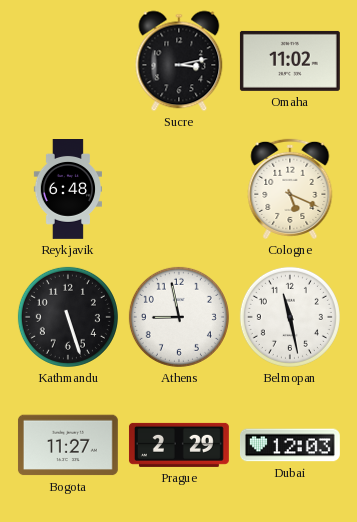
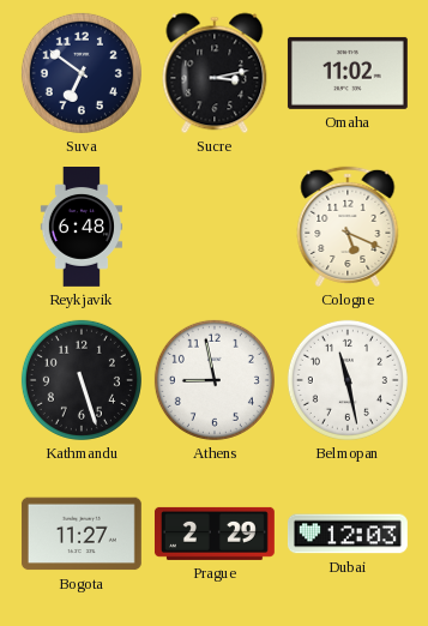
Suva: none -> 6:51 (82, 73)
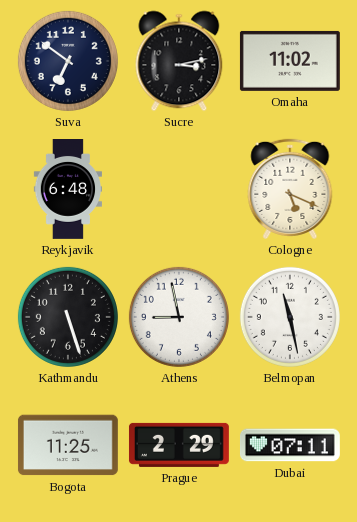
Bogota: 11:27 -> 11:25 (68, 445)
Dubai: 12:03 -> 07:11 (290, 445)
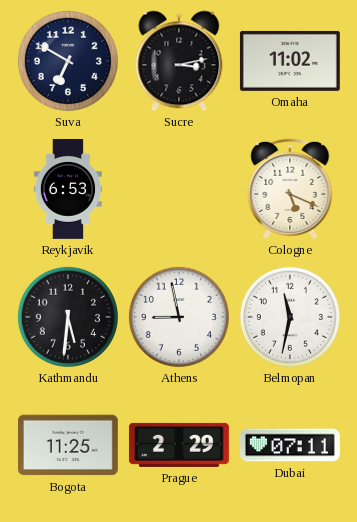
Suva: 6:51 -> 6:50 (68, 61)
Reykjavik: 6:48 -> 6:53 (68, 190)
Kathmandu: 5:27 -> 5:31 (68, 317)
Belmopan: 11:28 -> 11:32 (290, 317)
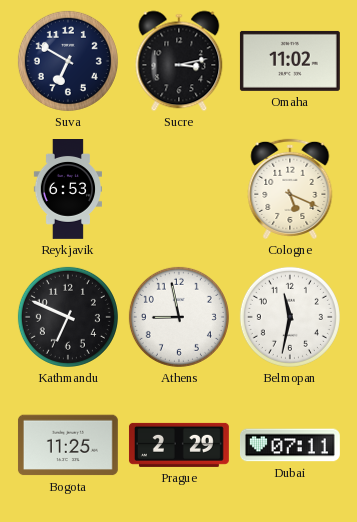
Kathmandu: 5:31 -> 6:49 (68, 317)
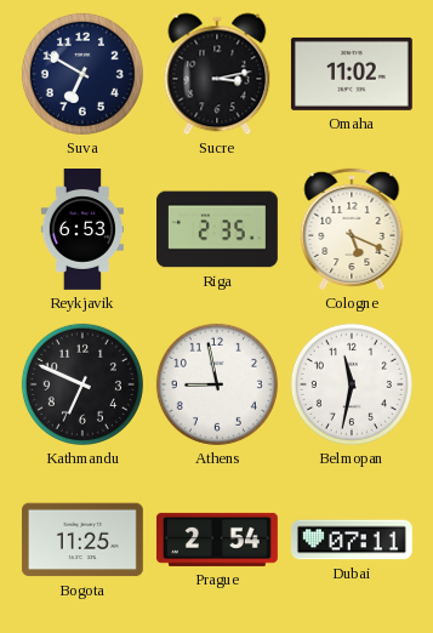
Riga: none -> 2:35 (218, 229)
Prague: 2:29 -> 2:54 (217, 540)
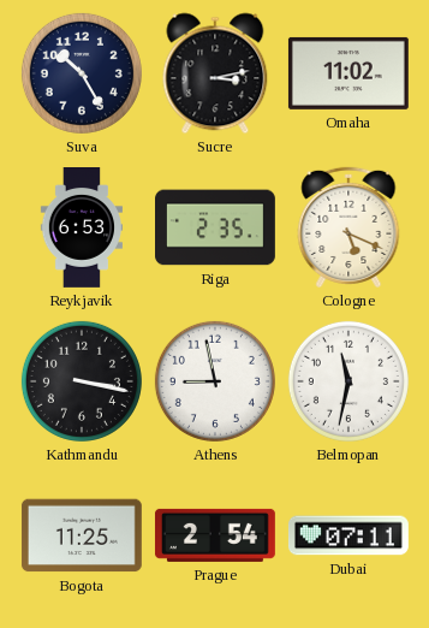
Suva: 6:50 -> 10:25 (82, 73)
Kathmandu: 6:49 -> 3:17 (82, 381)
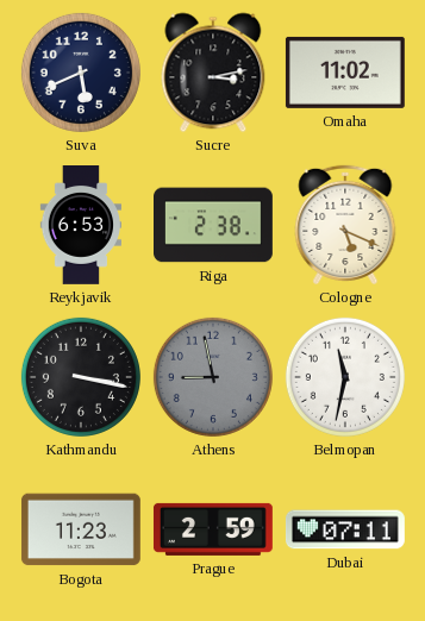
Suva: 10:25 -> 5:41 (81, 73)
Riga: 2:35 -> 2:38 (214, 225)
Athens dial: white -> grey (213, 377)
Bogota: 11:25 -> 11:23 (81, 529)
Prague: 2:54 -> 2:59 (213, 529)
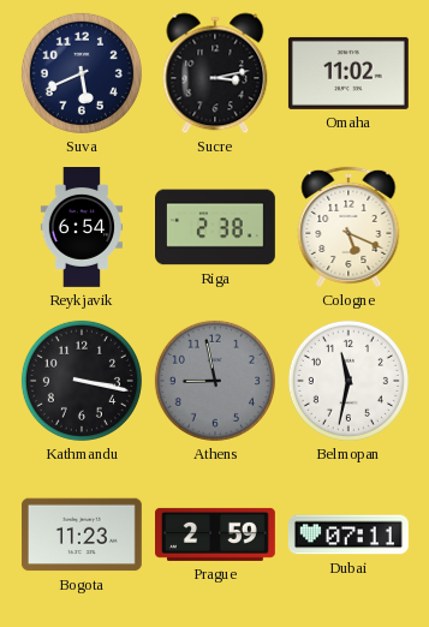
Reykjavik: 6:53 -> 6:54 (82, 228)
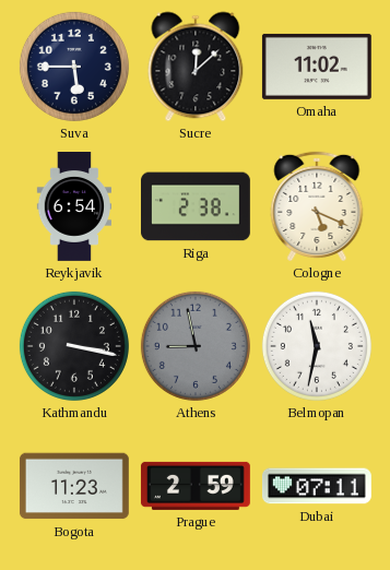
Suva: 5:41 -> 5:45 (74, 67)
Sucre: 3:13 -> 12:08 (196, 67)
